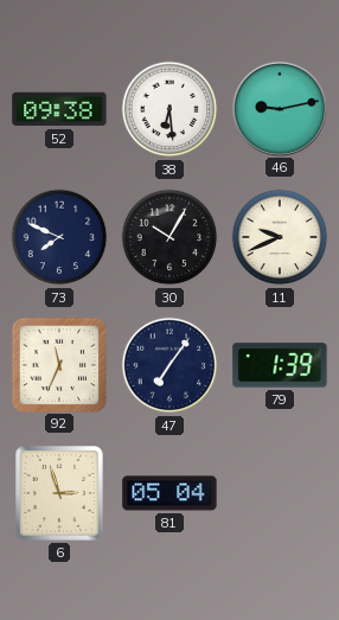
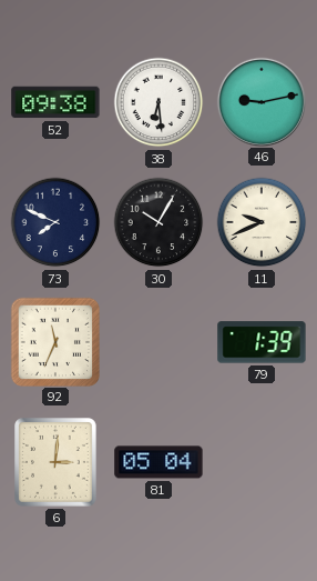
47: 7:06 -> none (170, 365)
6: 2:57 -> 3:01 (57, 463)
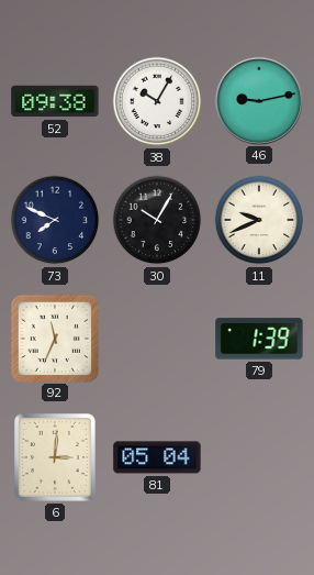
38: 6:29 -> 10:05 (157, 101)
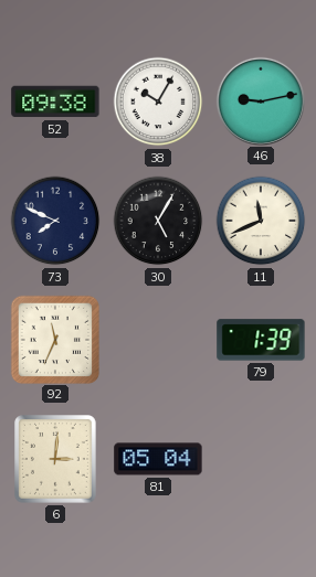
30: 10:05 -> 5:05 (158, 221)
11: 9:41 -> 11:41 (261, 221)
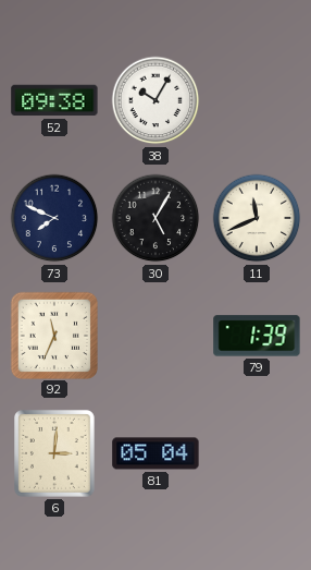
46: 9:13 -> none (260, 100)
